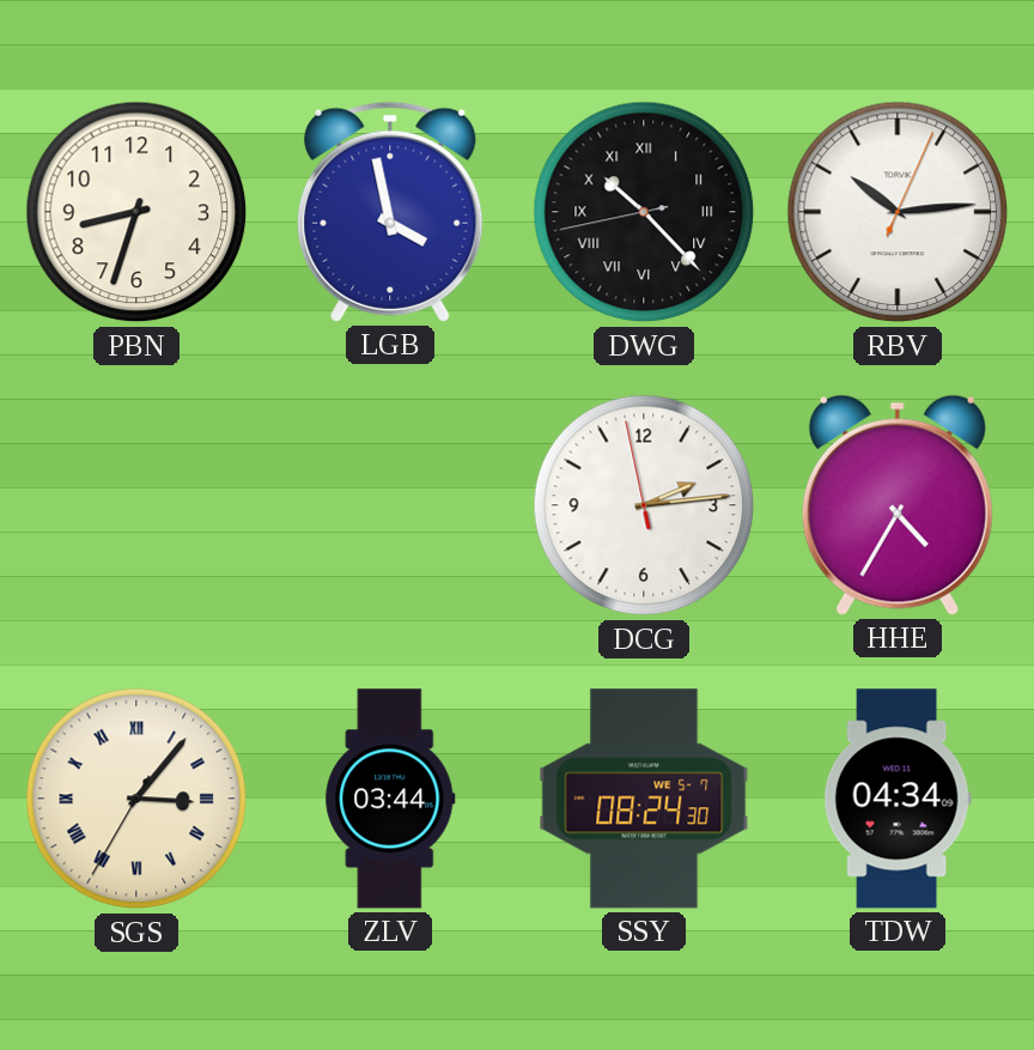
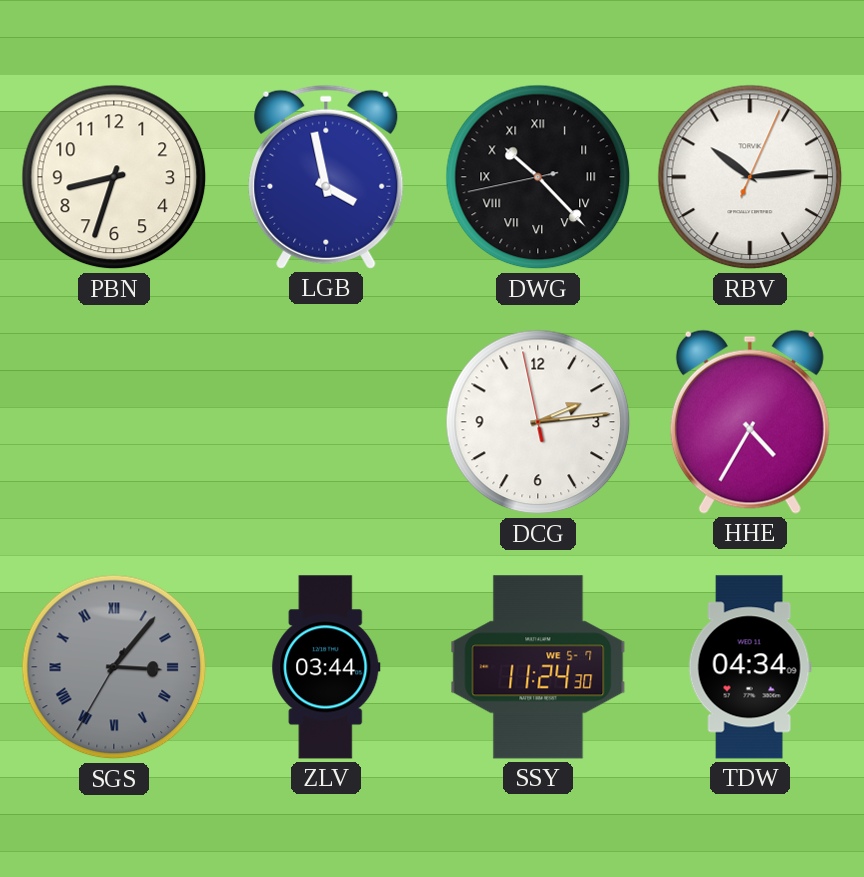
SGS dial: cream -> grey (114, 667)
SSY: 08:24 -> 11:24 (538, 667)
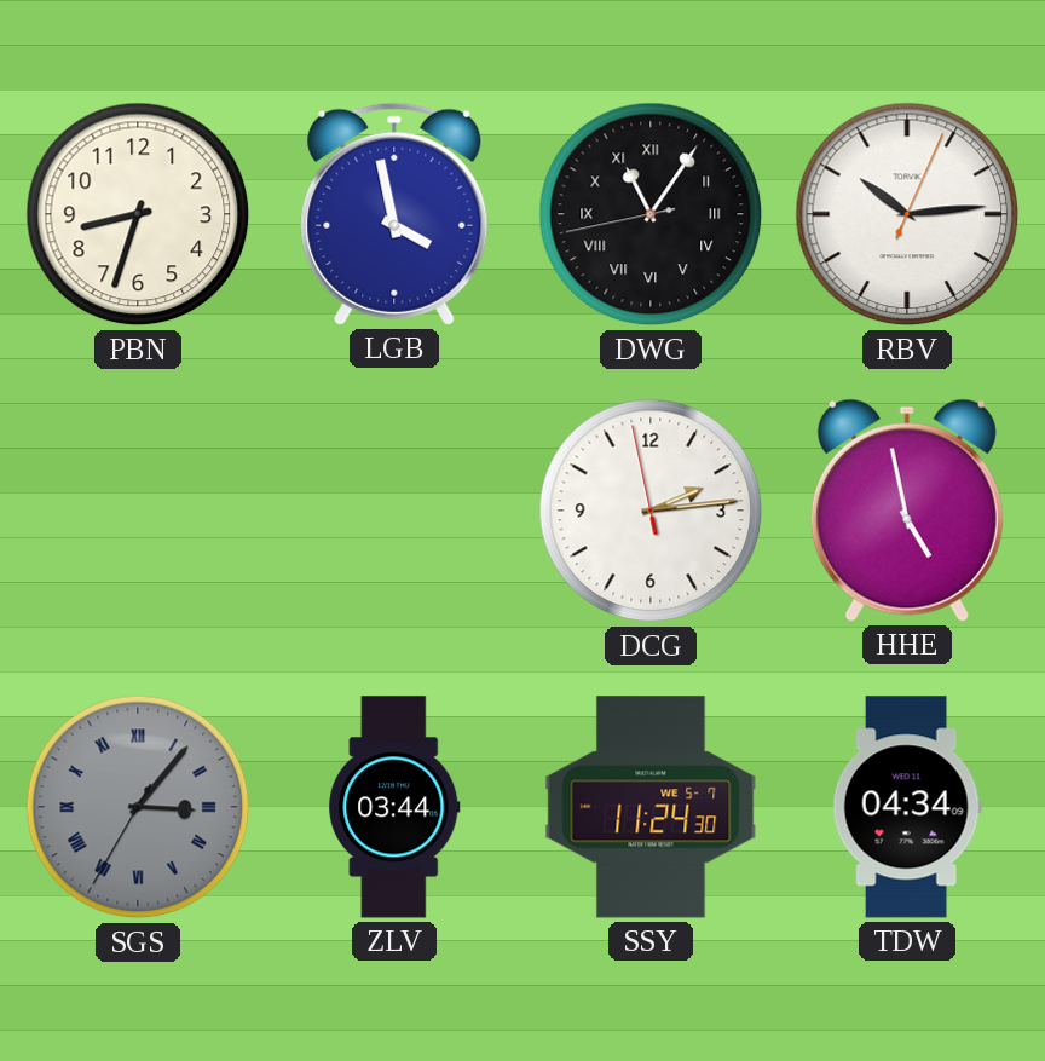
DWG: 10:22 -> 11:05 (651, 214)
HHE: 4:35 -> 4:58 (907, 511)
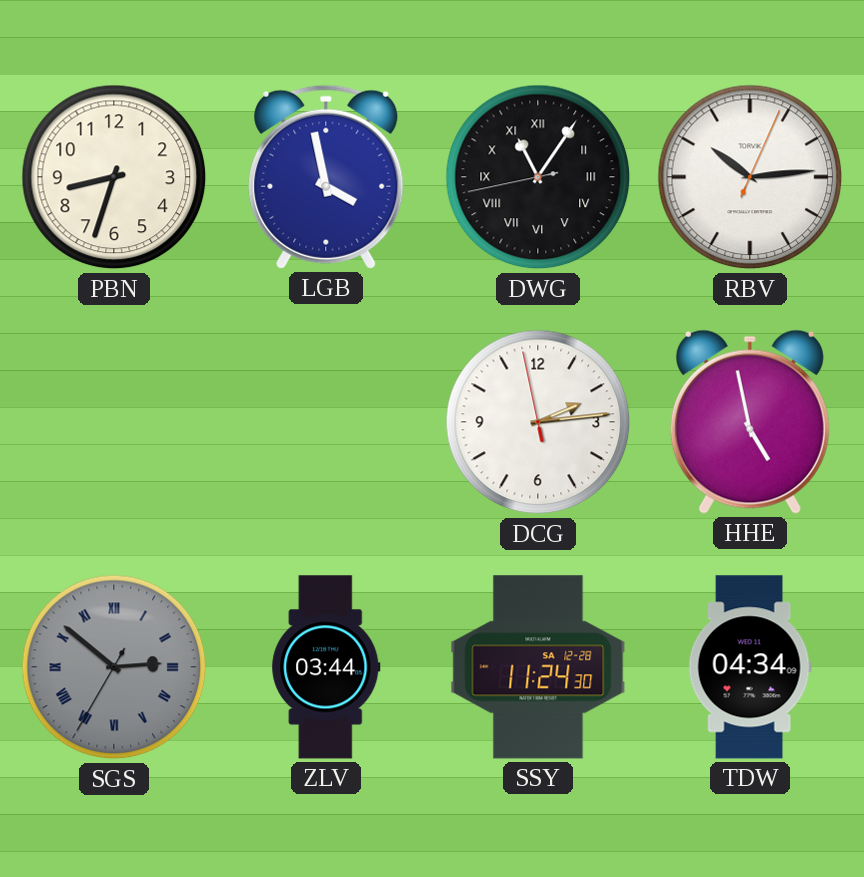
SGS: 3:06 -> 2:51 (114, 667)
SSY date: WE 5-7 -> SA 12-28 (538, 667)
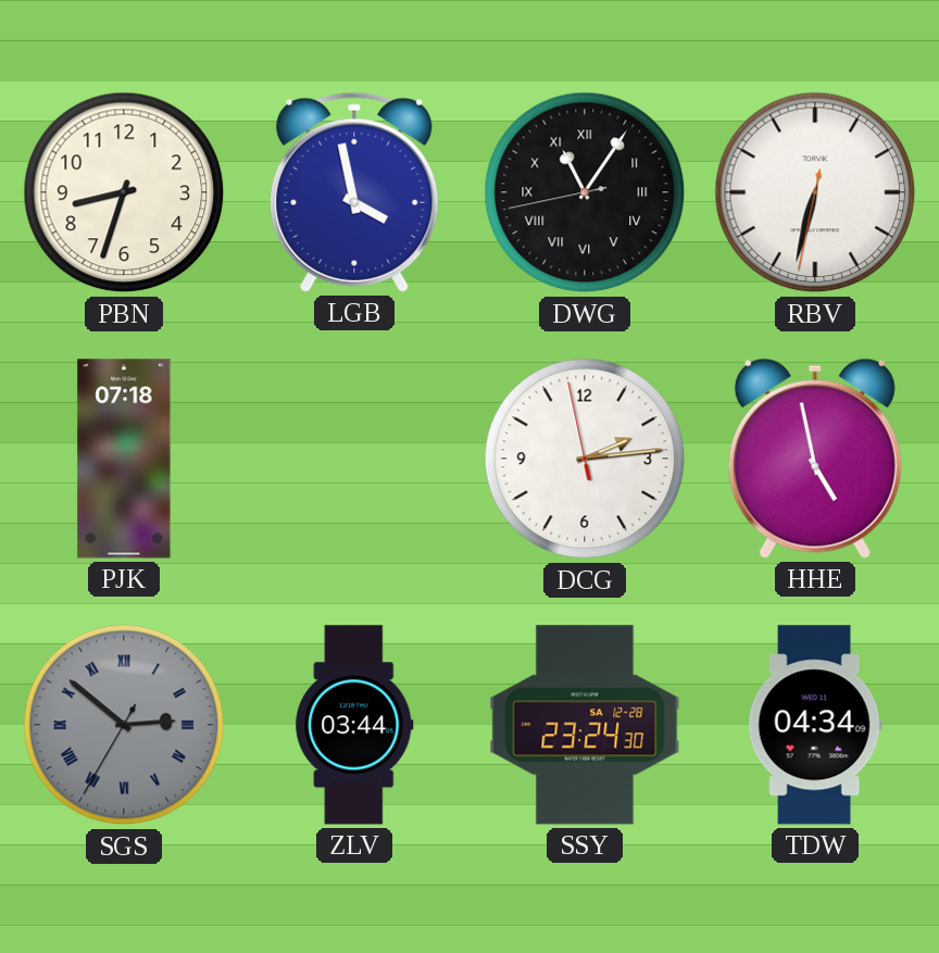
RBV: 10:14 -> 6:32 (815, 192)
PJK: none -> 07:18 (124, 459)
SSY: 11:24 -> 23:24 (585, 725)
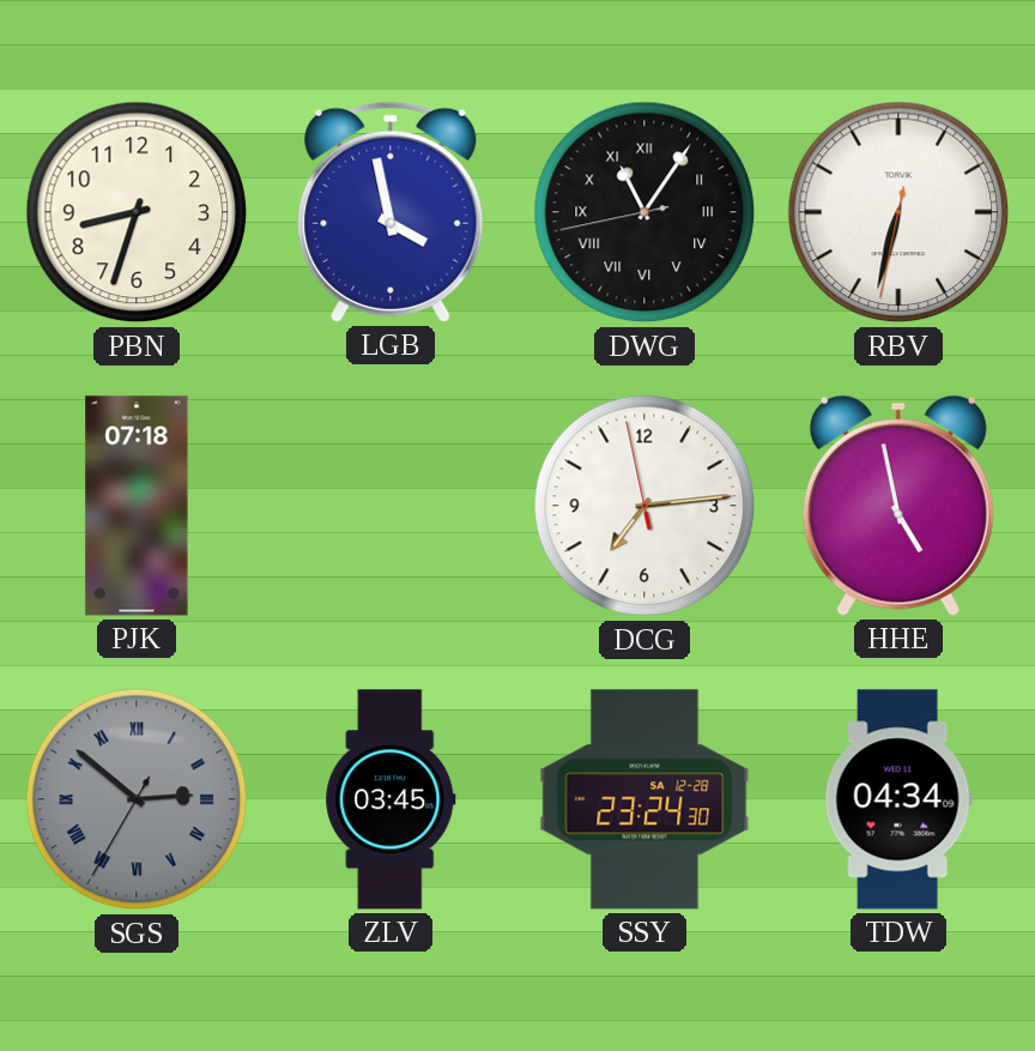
DCG: 2:13 -> 7:13 (644, 506)
ZLV: 03:44 -> 03:45 (391, 799)
